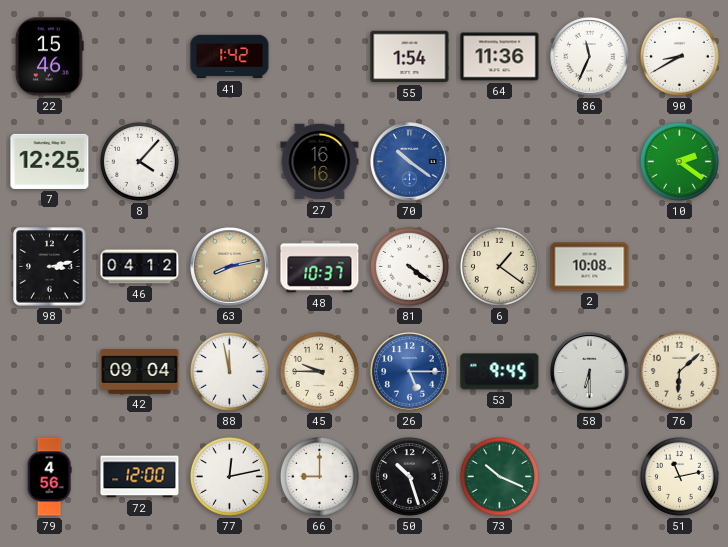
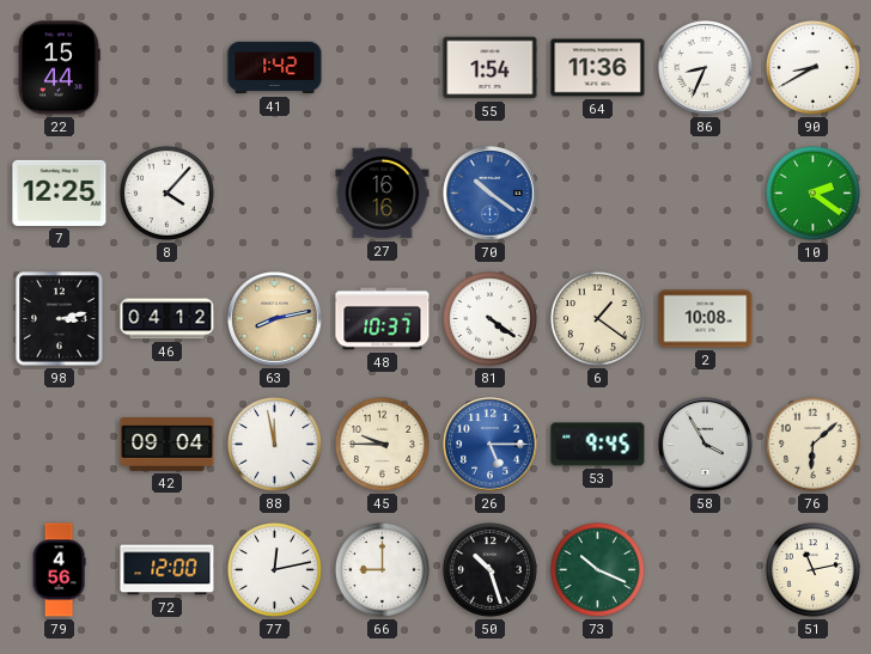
22: 15:46 -> 15:44 (60, 68)
86: 11:34 -> 8:34 (706, 68)
58: 6:30 -> 3:55 (706, 445)
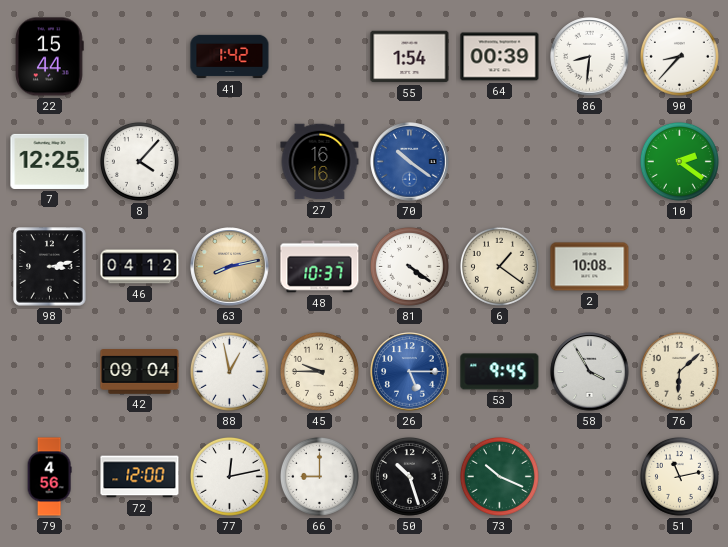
64: 11:36 -> 00:39 (500, 57)
86: 8:34 -> 8:31 (590, 57)
90: 8:40 -> 8:37 (679, 56)
88: 11:58 -> 12:58 (229, 371)
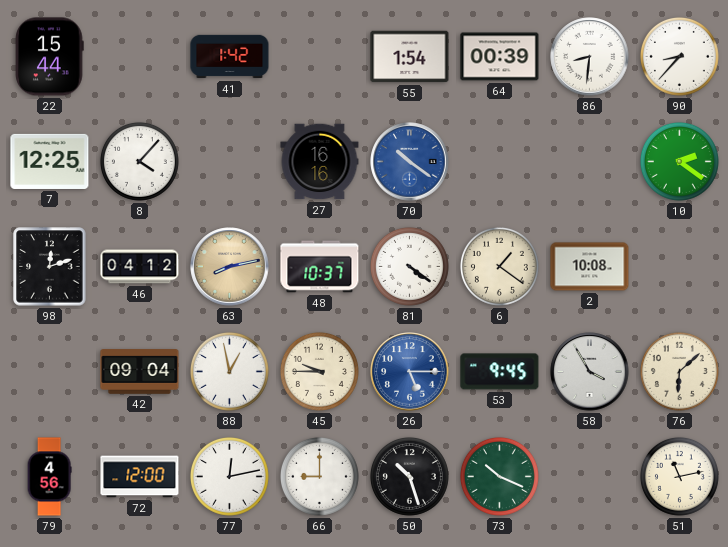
98: 3:13 -> 12:12 (50, 267)
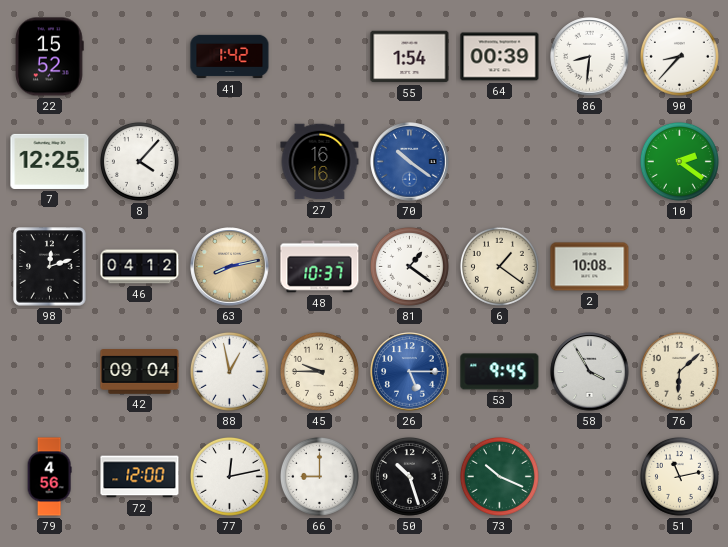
22: 15:44 -> 15:52 (50, 57)
81: 4:21 -> 1:21 (409, 266)
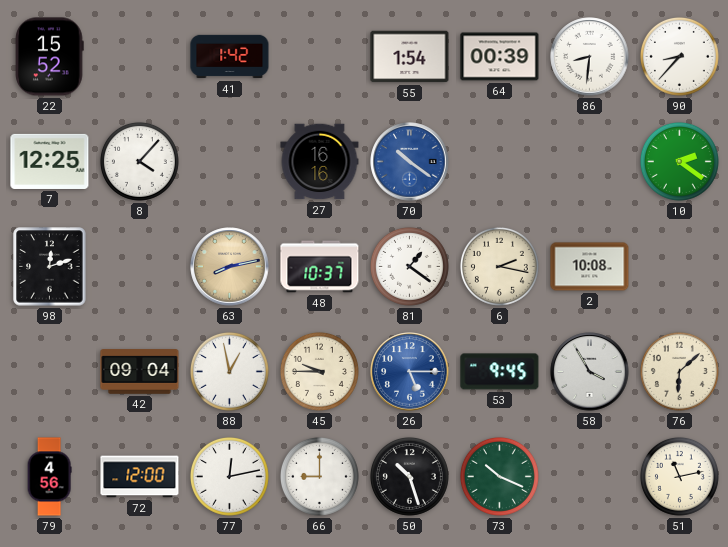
46: 04:12 -> none (140, 267)
6: 1:21 -> 2:17 (499, 266)
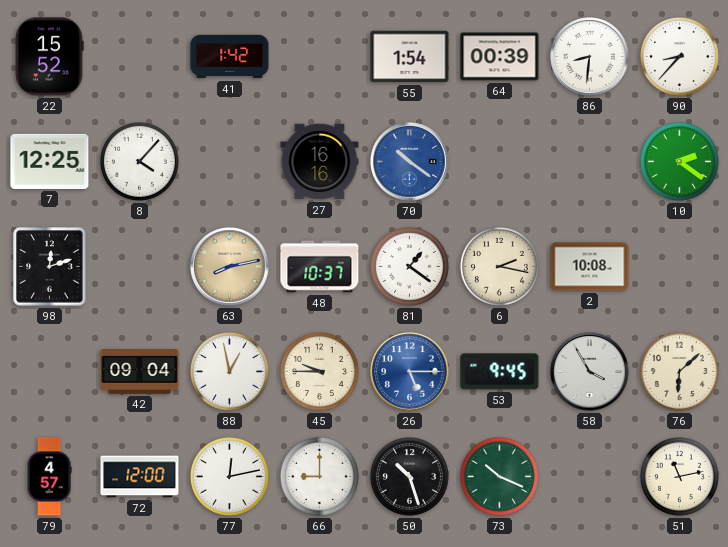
79: 4:56 -> 4:57 (49, 477)
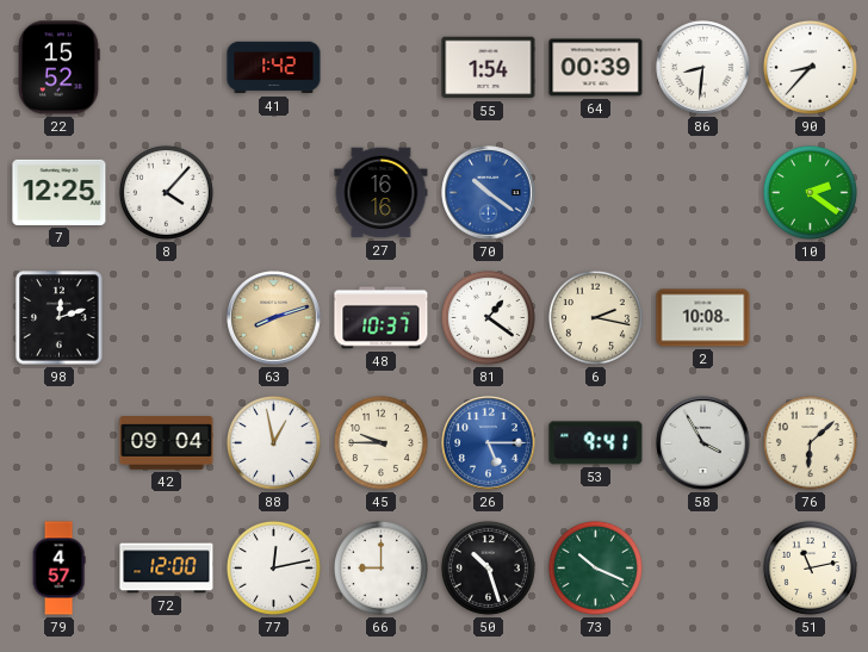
63: 8:13 -> 8:12 (274, 318)
53: 9:45 -> 9:41 (596, 443)
